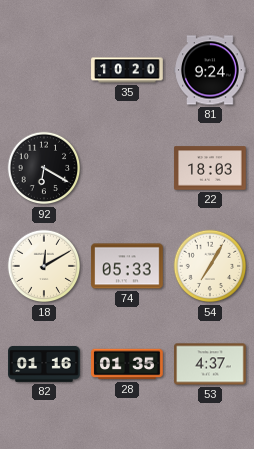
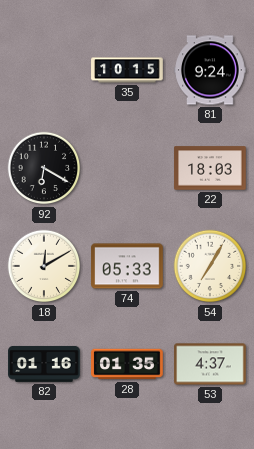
35: 10:20 -> 10:15 (127, 70)
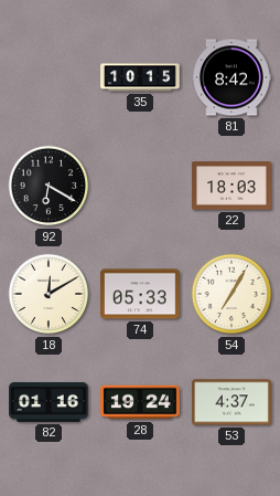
81: 9:24 -> 8:42 (231, 77)
28: 01:35 -> 19:24 (140, 402)
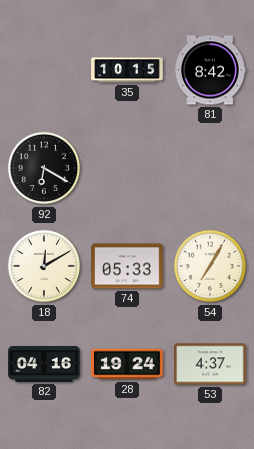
22: 18:03 -> none (231, 186)
82: 01:16 -> 04:16 (44, 364)
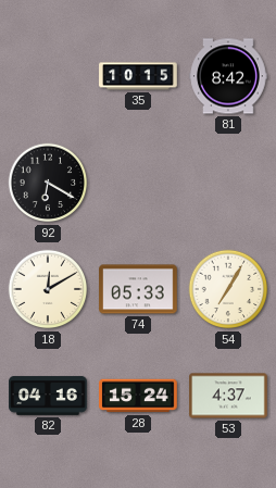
28: 19:24 -> 15:24 (138, 396)
